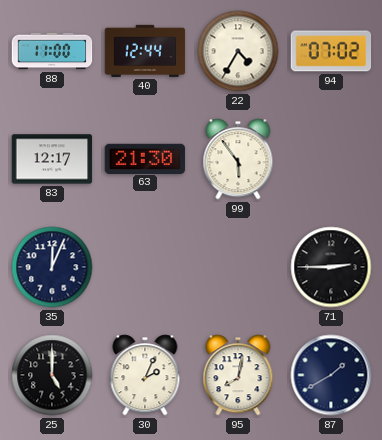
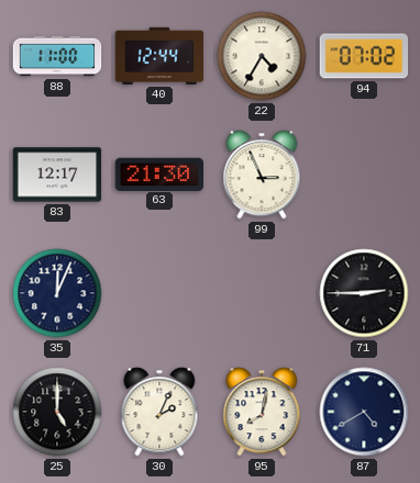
99: 5:54 -> 2:56 (262, 175)
87: 1:40 -> 4:40 (364, 412)
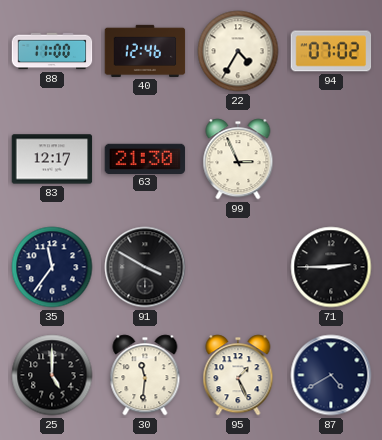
40: 12:44 -> 12:46 (145, 51)
35: 12:04 -> 11:36 (52, 267)
91: none -> 3:50 (145, 267)
30: 2:04 -> 11:31 (145, 375)
95: 8:02 -> 1:26 (238, 375)
